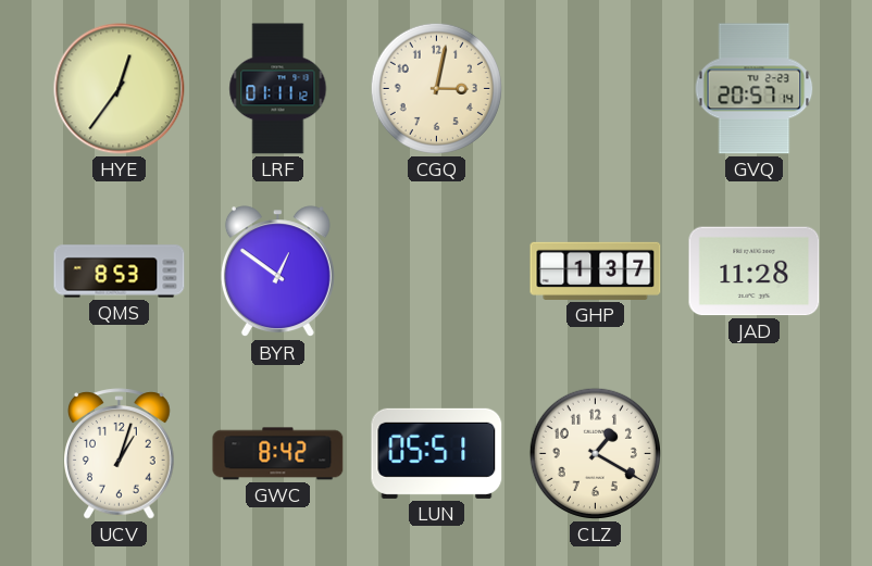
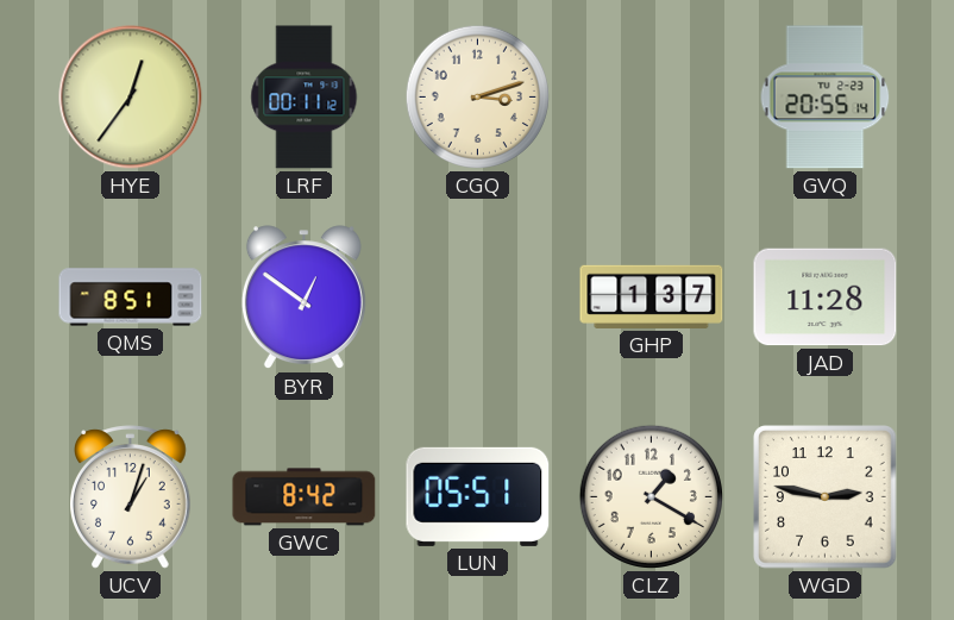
LRF: 01:11 -> 00:11 (305, 98)
CGQ: 3:02 -> 3:12 (477, 96)
GVQ: 20:57 -> 20:55 (826, 98)
QMS: 8:53 -> 8:51 (131, 298)
WGD: none -> 2:47 (826, 497)
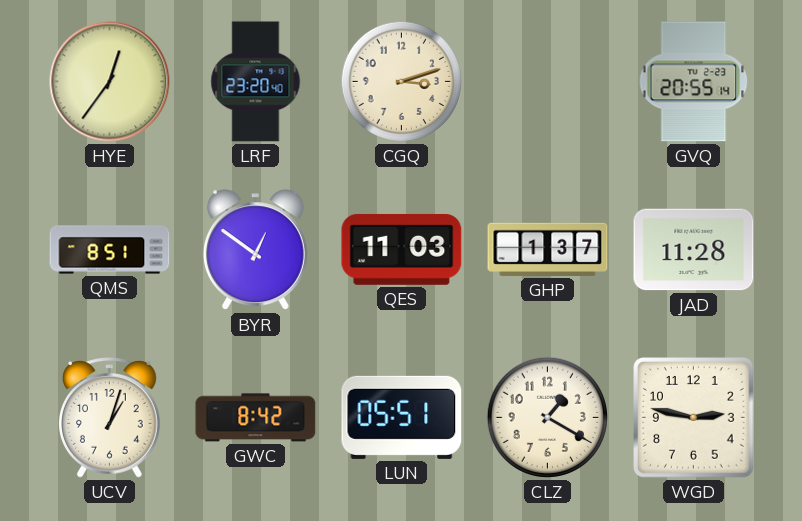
LRF: 00:11 -> 23:20 (256, 82)
QES: none -> 11:03 (402, 249)
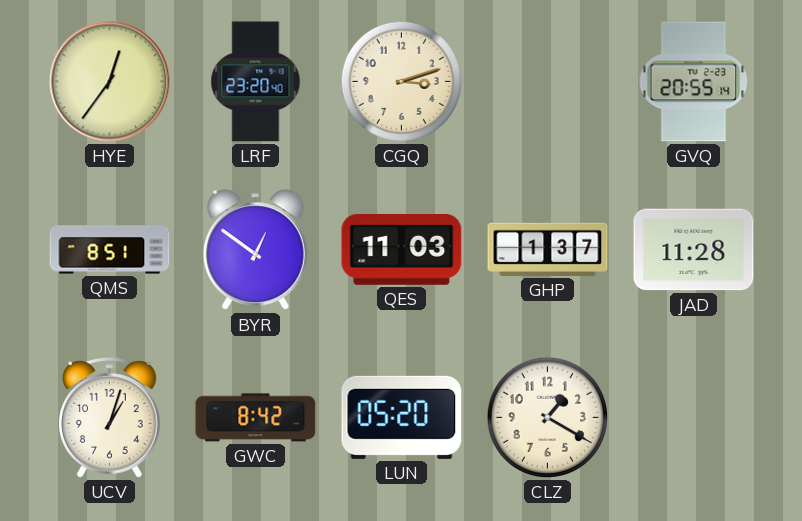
LUN: 05:51 -> 05:20 (402, 417)
WGD: 2:47 -> none (694, 418)
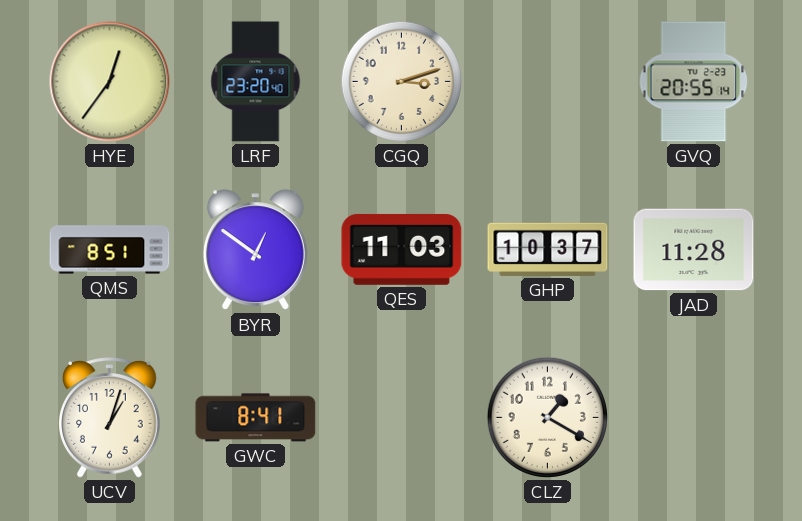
GHP: 1:37 -> 10:37 (548, 249)
GWC: 8:42 -> 8:41 (256, 418)
LUN: 05:20 -> none (402, 417)
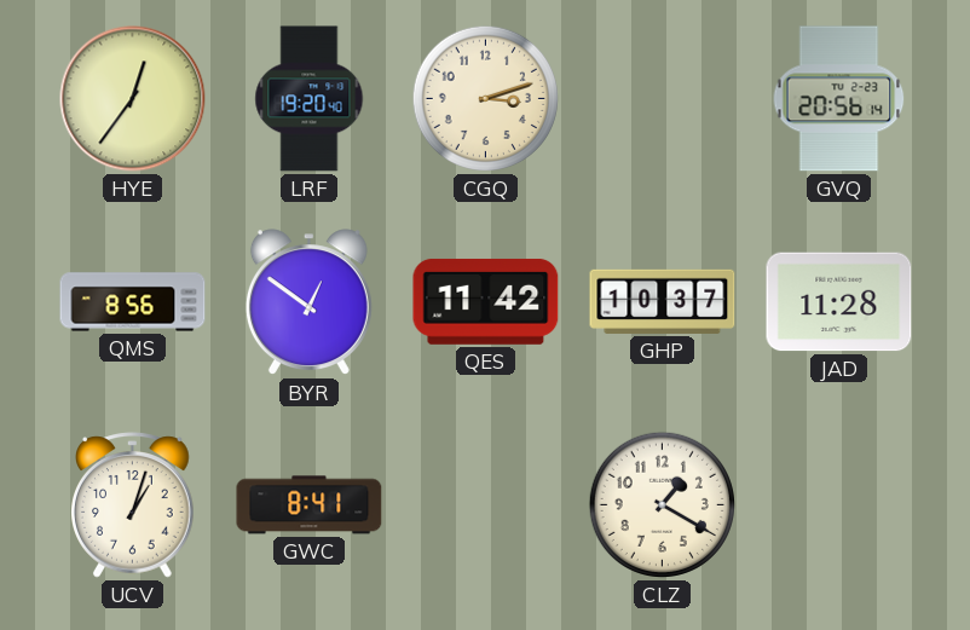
LRF: 23:20 -> 19:20 (310, 99)
GVQ: 20:55 -> 20:56 (839, 99)
QMS: 8:51 -> 8:56 (133, 302)
QES: 11:03 -> 11:42 (486, 301)
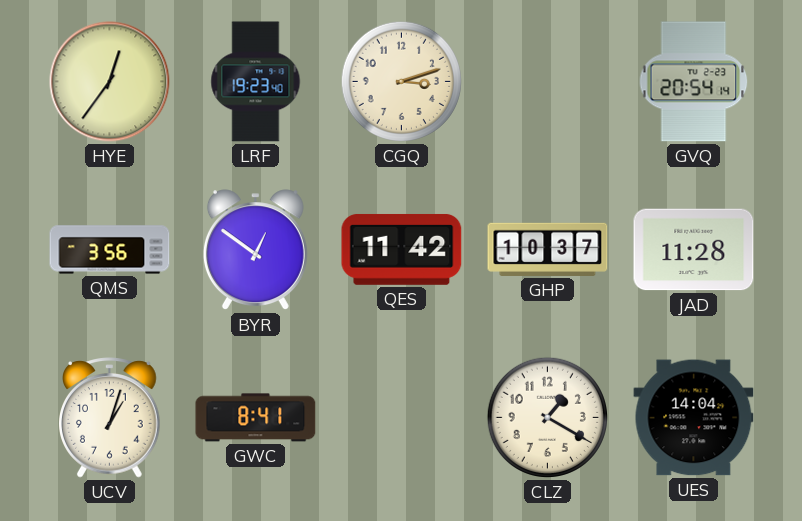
LRF: 19:20 -> 19:23 (256, 82)
GVQ: 20:56 -> 20:54 (694, 82)
QMS: 8:56 -> 3:56 (110, 250)
UES: none -> 14:04 (694, 418)
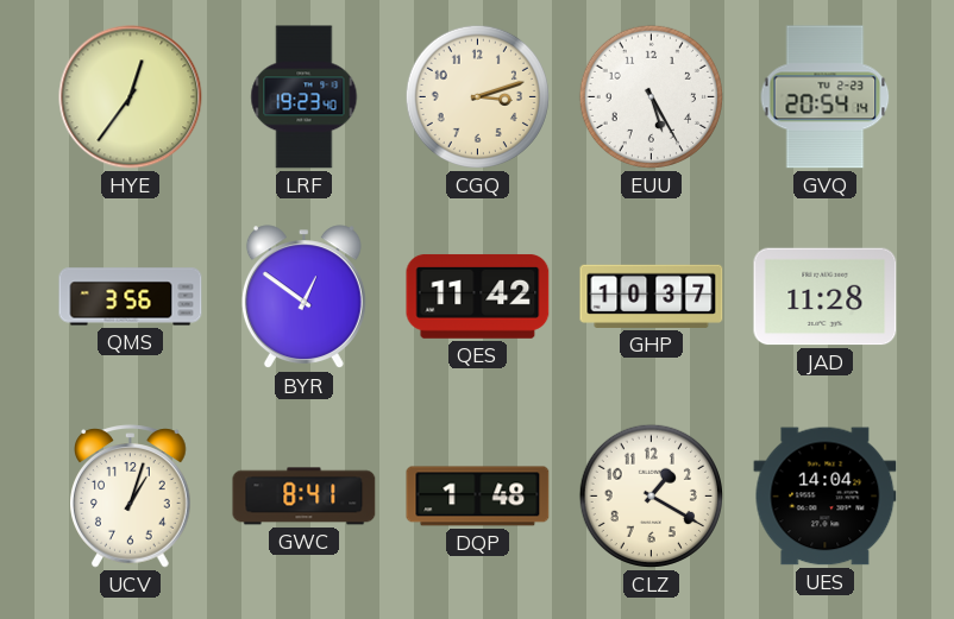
EUU: none -> 5:25 (651, 96)
DQP: none -> 1:48 (478, 497)
